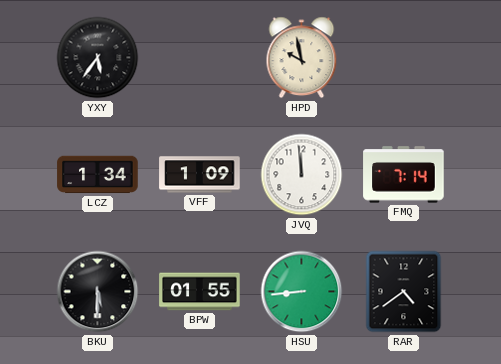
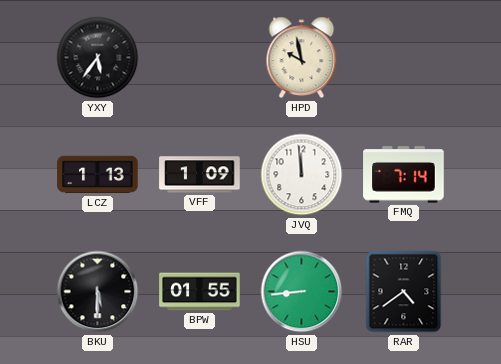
LCZ: 1:34 -> 1:13 (98, 175)
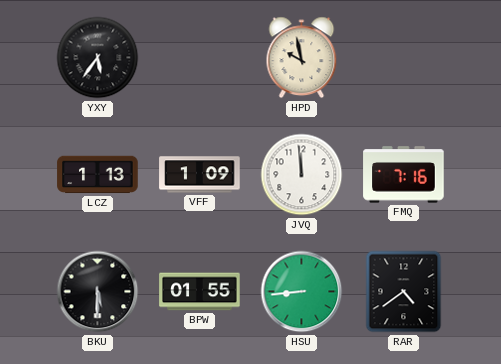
FMQ: 7:14 -> 7:16 (404, 175)
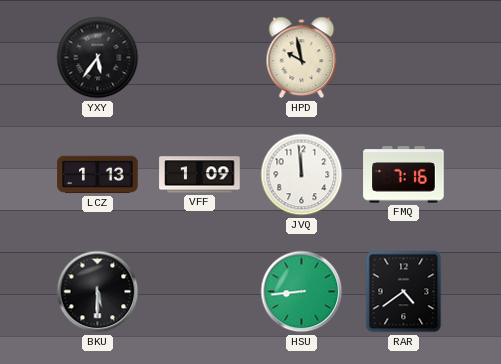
BPW: 01:55 -> none (200, 292)
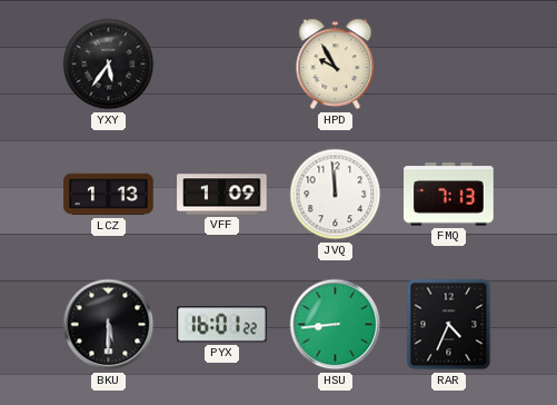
HPD: 9:58 -> 9:55 (336, 65)
FMQ: 7:16 -> 7:13 (449, 195)
PYX: none -> 16:01 (222, 325)
RAR: 4:39 -> 4:34 (449, 325)
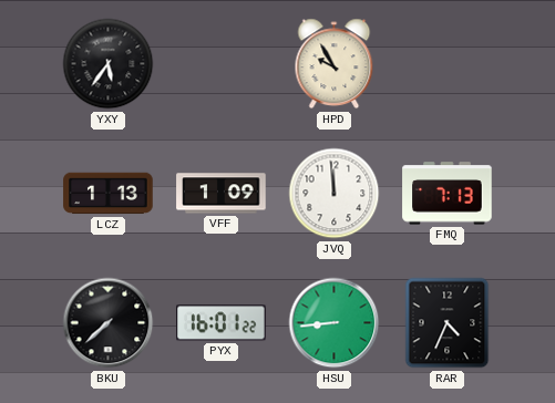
BKU: 5:30 -> 7:38 (109, 323)
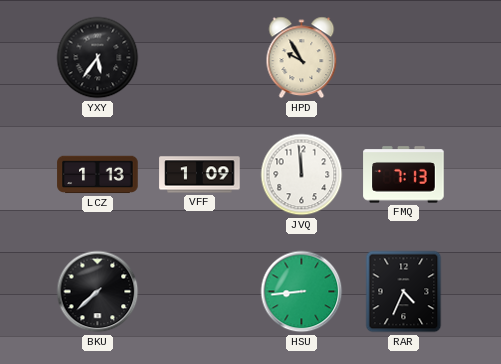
PYX: 16:01 -> none (222, 323)
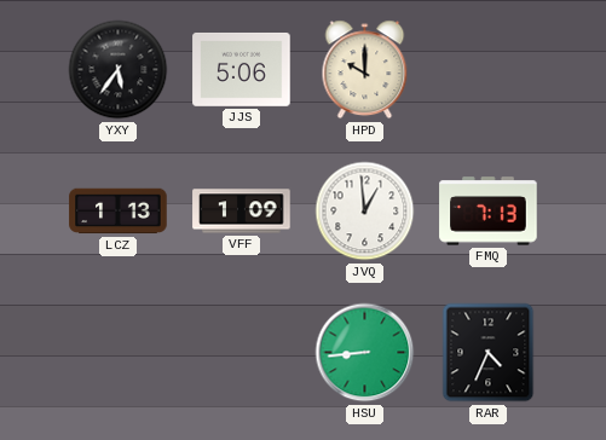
JJS: none -> 5:06 (242, 70)
HPD: 9:55 -> 10:00 (365, 70)
JVQ: 11:59 -> 12:59 (365, 212)
BKU: 7:38 -> none (98, 292)
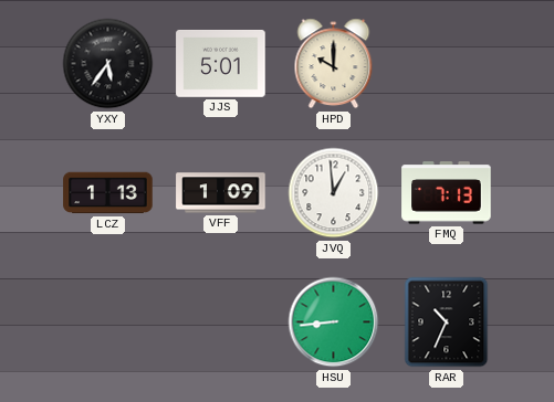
JJS: 5:06 -> 5:01 (221, 64)
RAR: 4:34 -> 10:34 (447, 322)
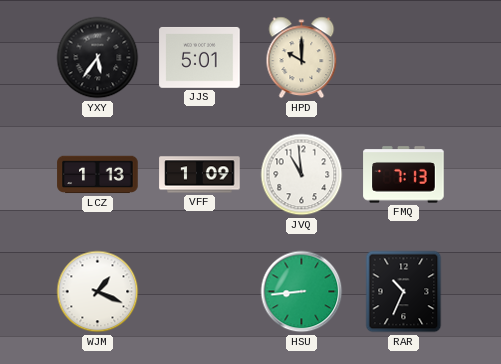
JVQ: 12:59 -> 10:59 (302, 175)
WJM: none -> 1:19 (98, 292)
